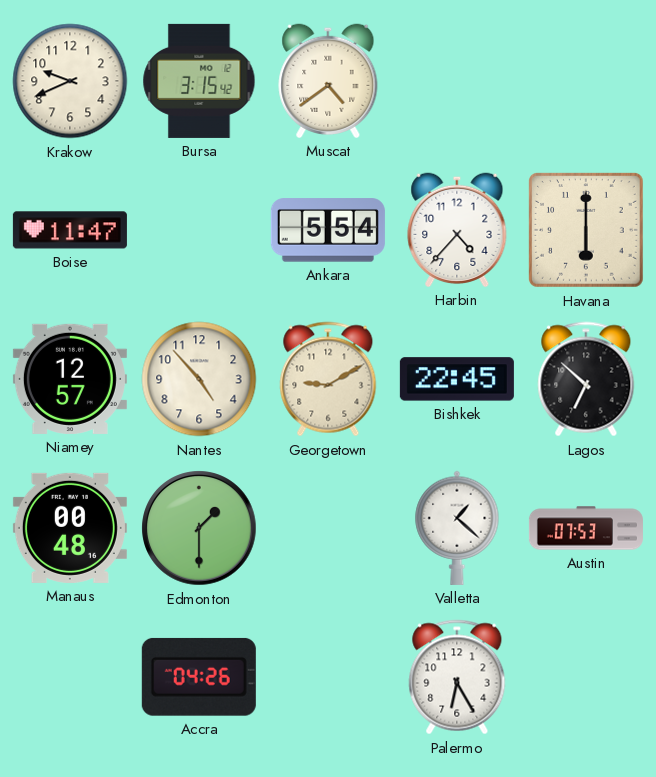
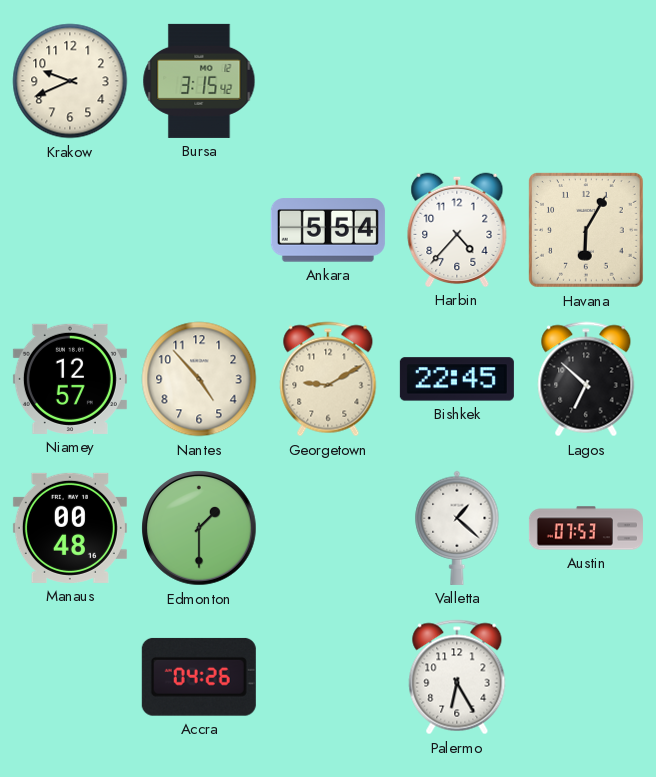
Muscat: 4:39 -> none (328, 81)
Boise: 11:47 -> none (70, 230)
Havana: 6:00 -> 6:05 (587, 231)
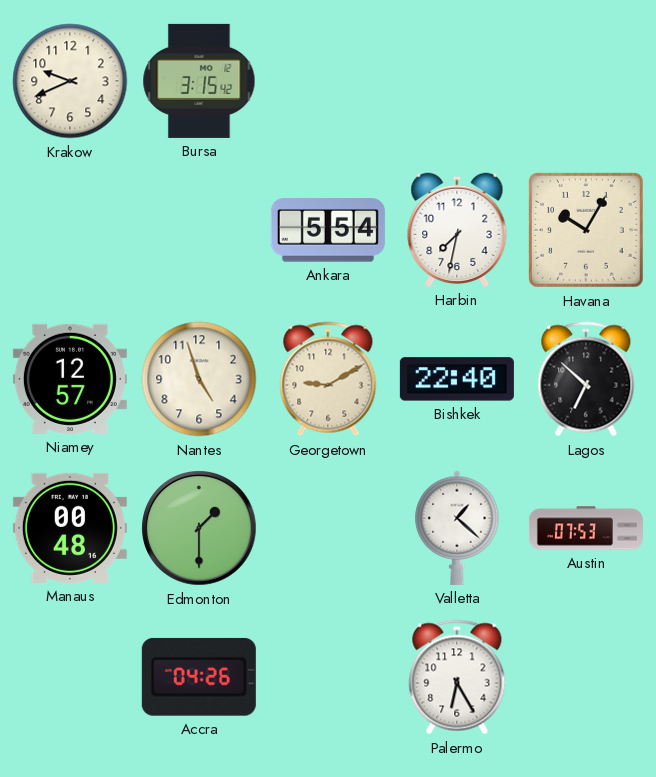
Harbin: 4:37 -> 7:32 (457, 230)
Havana: 6:05 -> 10:05 (587, 231)
Nantes: 4:53 -> 4:57 (199, 379)
Bishkek: 22:45 -> 22:40 (457, 379)
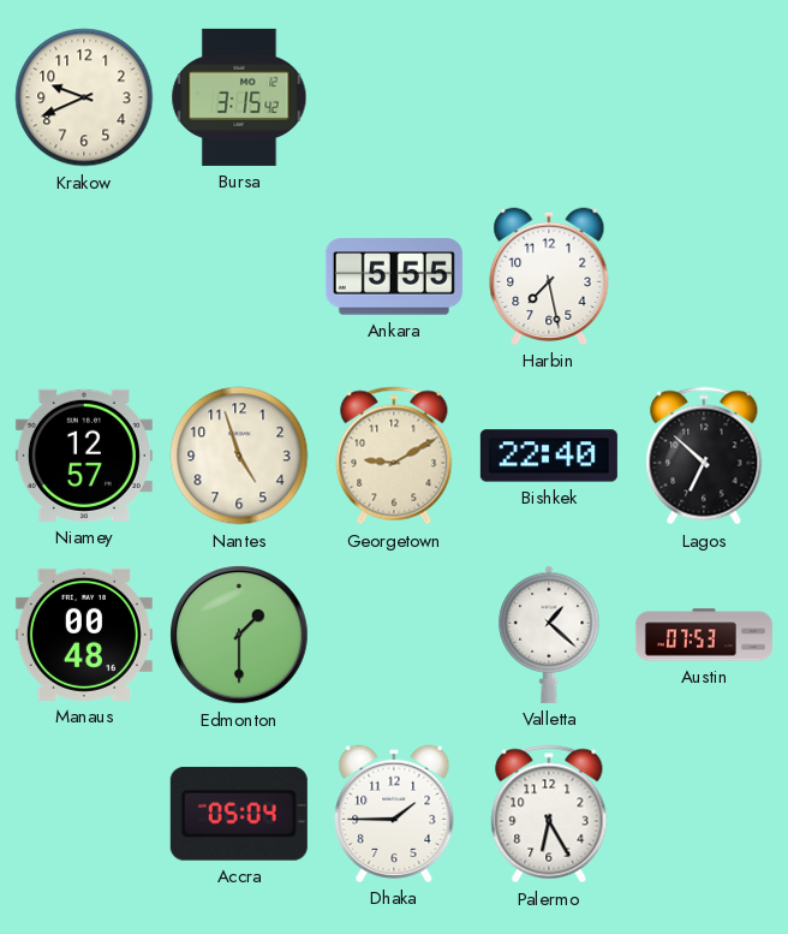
Ankara: 5:54 -> 5:55 (394, 276)
Harbin: 7:32 -> 7:28 (549, 276)
Havana: 10:05 -> none (587, 231)
Accra: 04:26 -> 05:04 (239, 814)
Dhaka: none -> 1:45 (394, 814)
